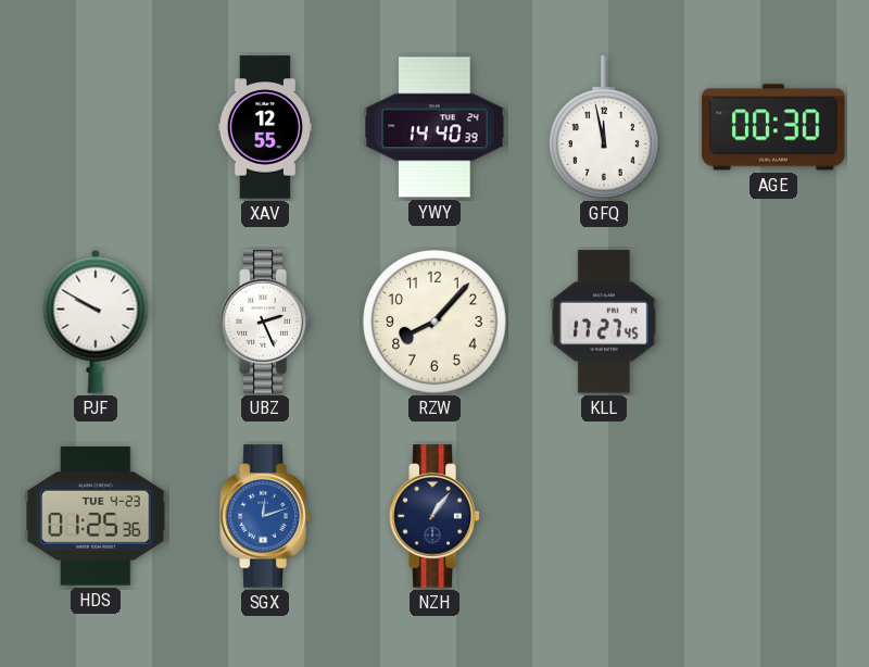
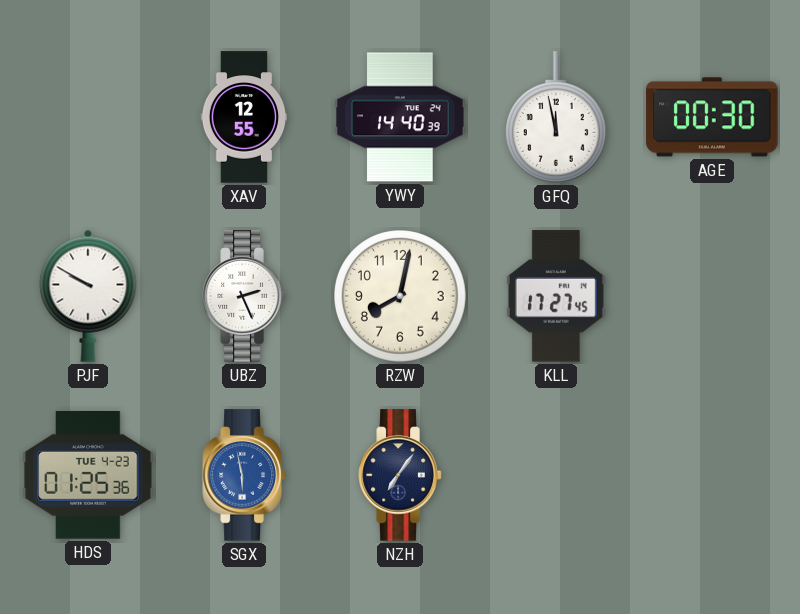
RZW: 8:07 -> 8:02 (401, 297)
SGX: 12:12 -> 5:58 (244, 475)
NZH: 1:06 -> 7:06 (400, 475)
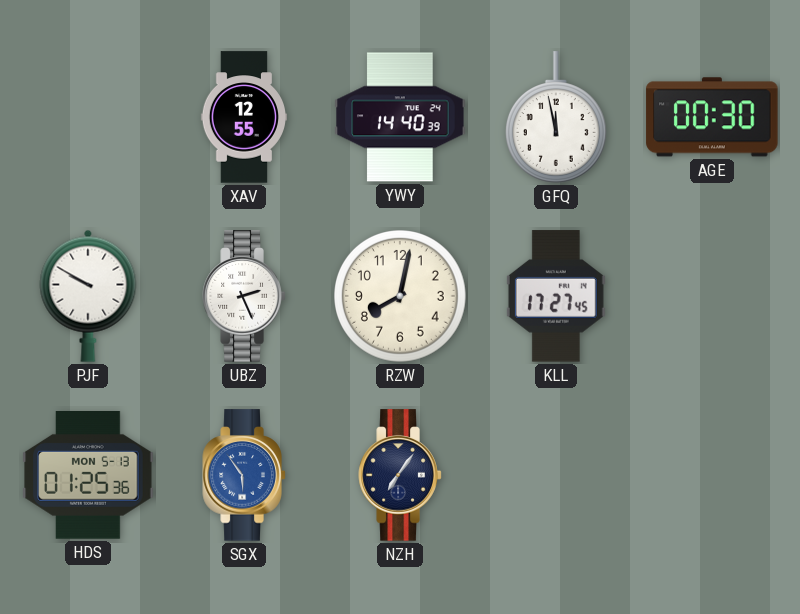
HDS date: TUE 4-23 -> MON 5-13 (88, 476)
SGX: 5:58 -> 5:54 (244, 475)
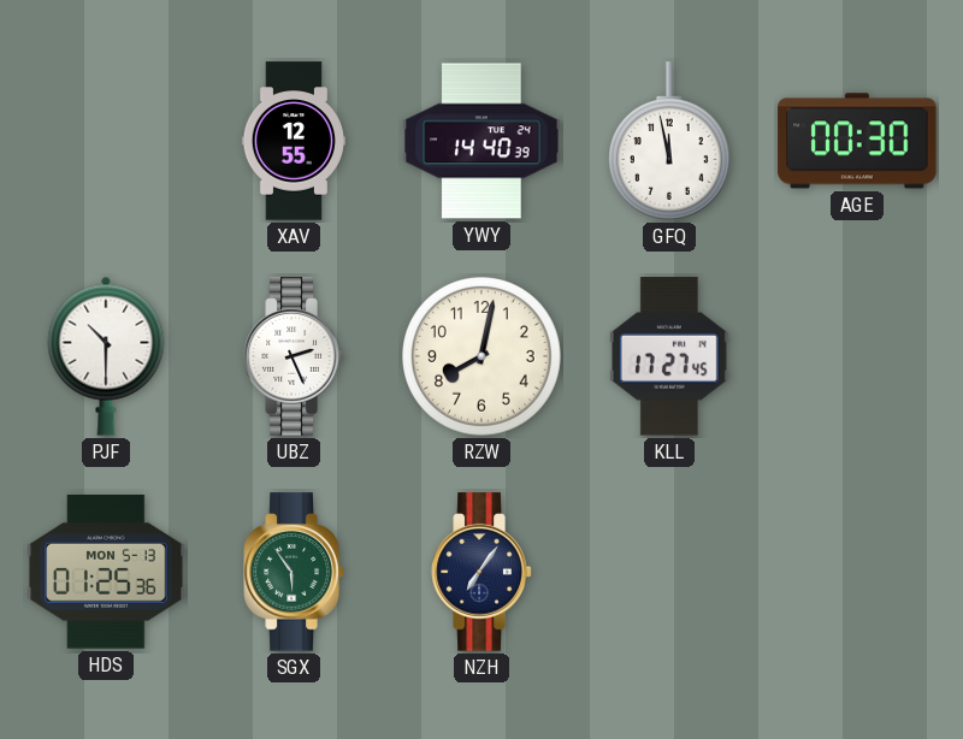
PJF: 9:50 -> 10:30 (106, 356)
SGX dial: blue -> green (294, 572)
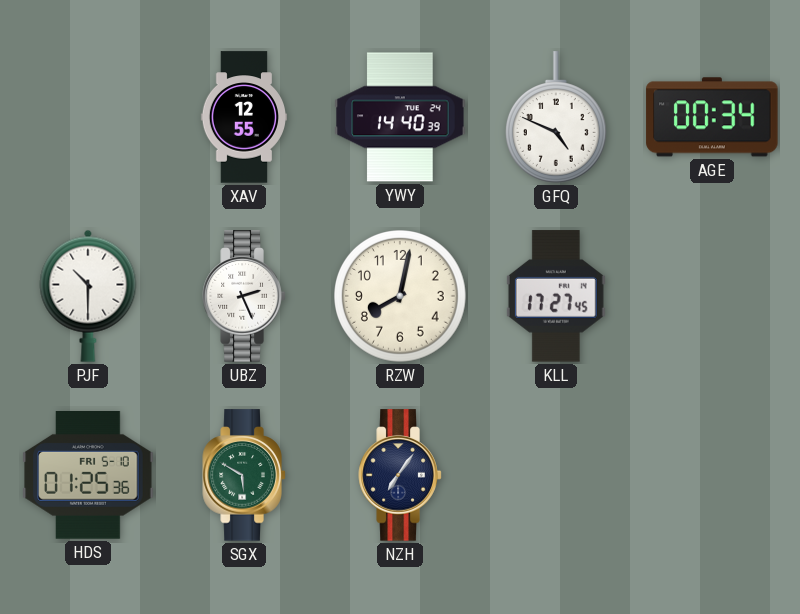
GFQ: 11:58 -> 4:49 (556, 117)
AGE: 00:30 -> 00:34 (712, 117)
HDS date: MON 5-13 -> FRI 5-10 (88, 476)
SGX: 5:54 -> 5:50 (244, 475)
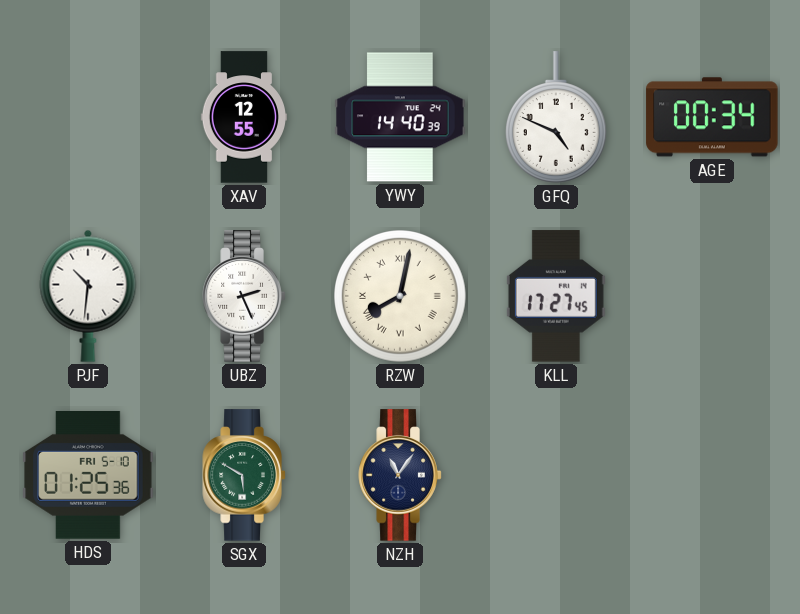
PJF: 10:30 -> 10:31 (88, 296)
RZW numerals: Arabic -> Roman (401, 297)
NZH: 7:06 -> 11:06 (400, 475)
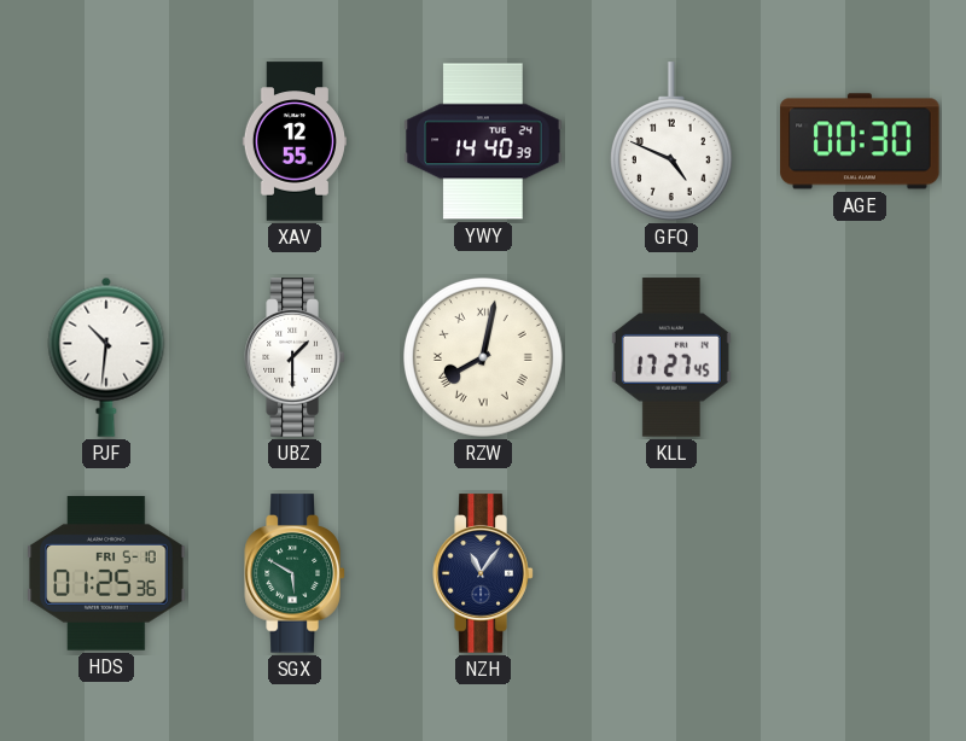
AGE: 00:34 -> 00:30 (860, 141)
UBZ: 2:26 -> 1:30 (295, 357)
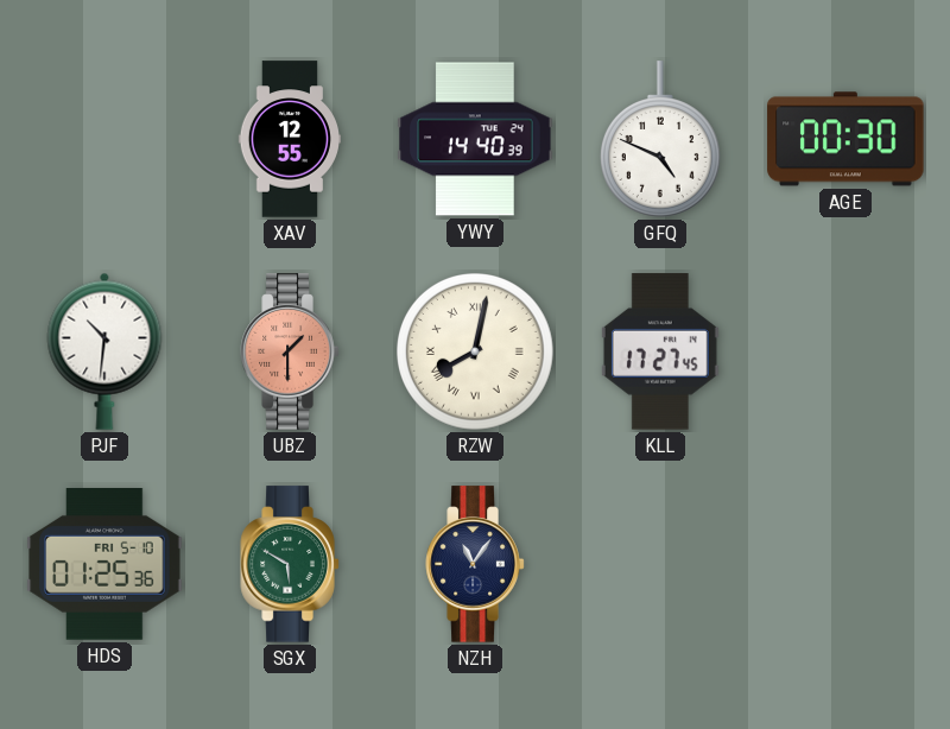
UBZ dial: white -> salmon (290, 351)
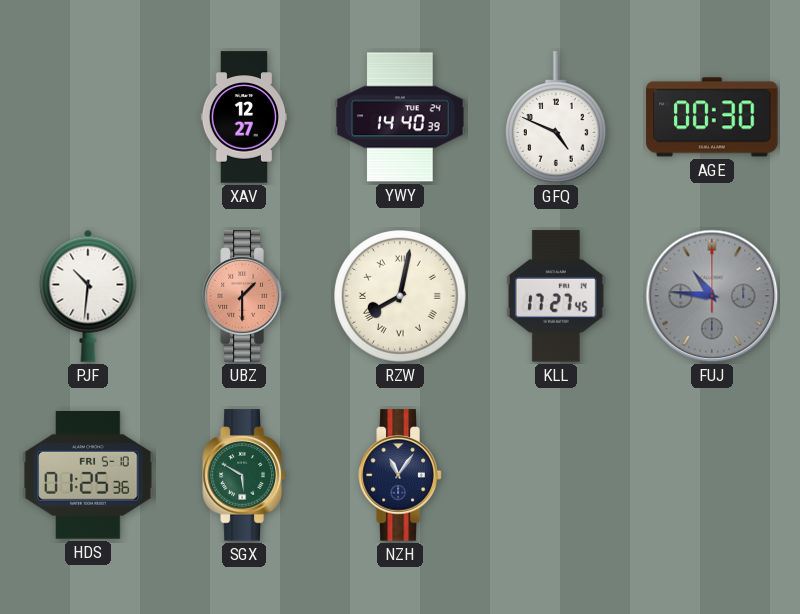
XAV: 12:55 -> 12:27 (243, 117)
FUJ: none -> 10:46 (712, 296)
